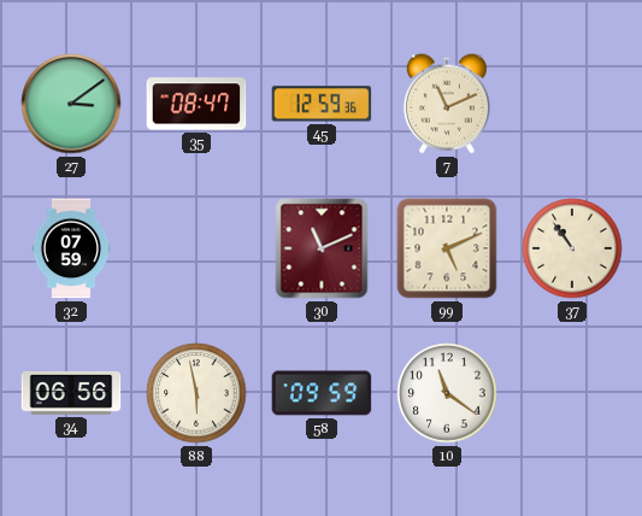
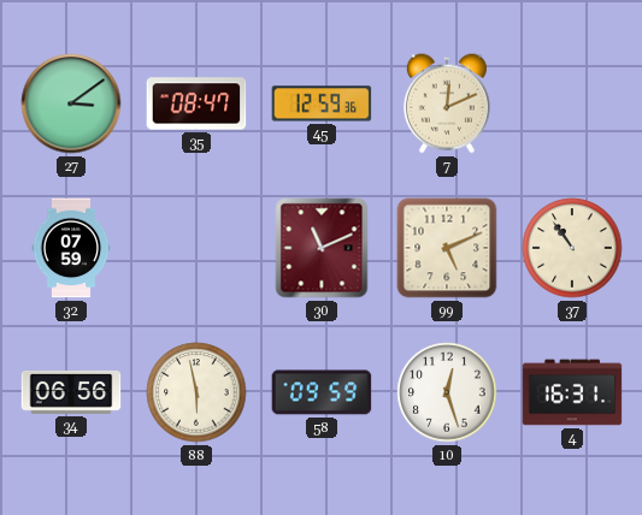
7: 11:11 -> 12:11 (447, 103)
10: 11:21 -> 12:27 (447, 392)
4: none -> 16:31 (572, 392)
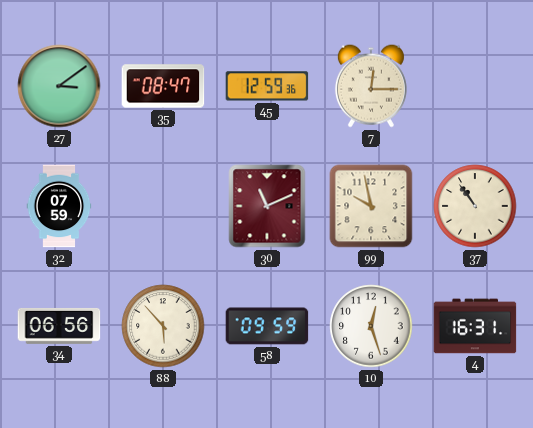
7: 12:11 -> 12:15 (371, 86)
99: 5:11 -> 9:58 (371, 206)
88: 5:58 -> 5:53 (163, 326)
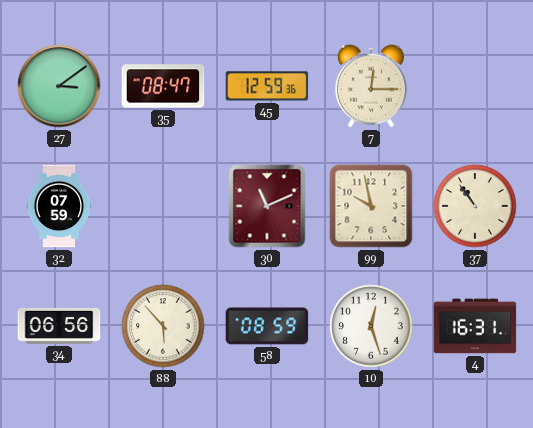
58: 09:59 -> 08:59 (267, 326)
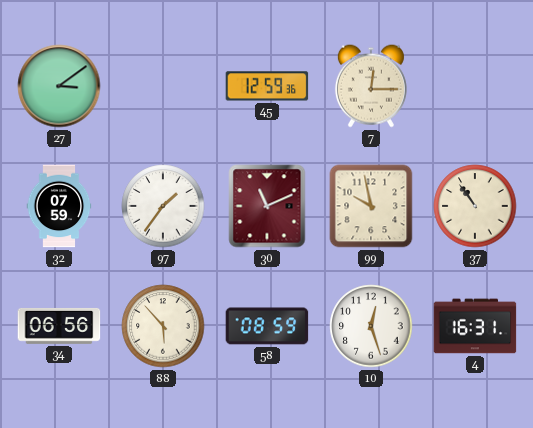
35: 08:47 -> none (163, 86)
97: none -> 1:36 (163, 206)
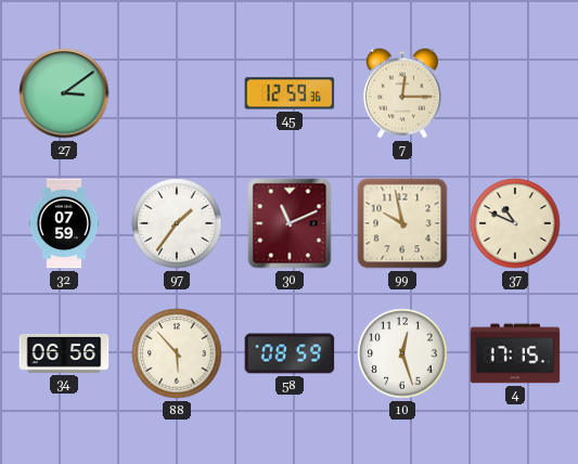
37: 10:54 -> 10:49 (515, 223)
4: 16:31 -> 17:15 (515, 353)
